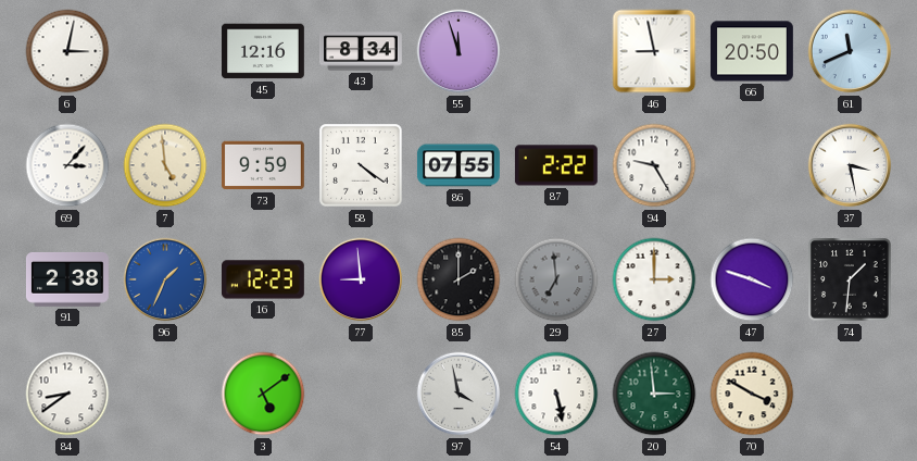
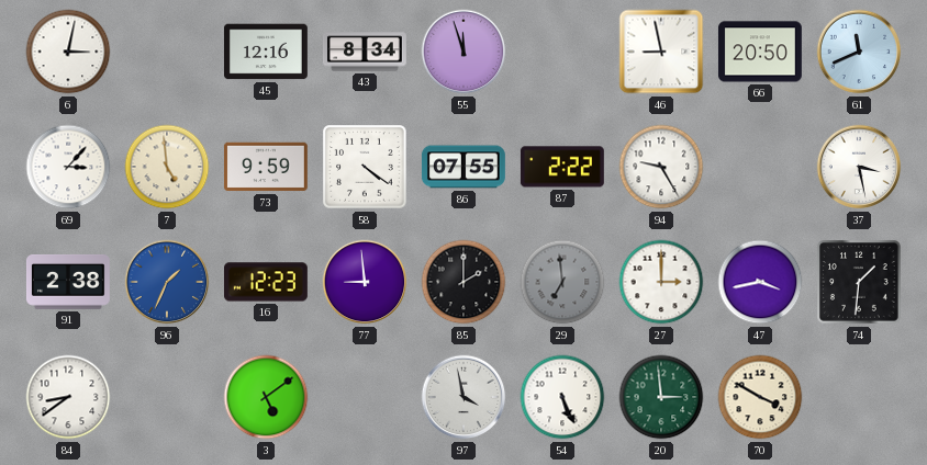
47: 3:48 -> 3:43 (760, 282)
54: 5:28 -> 5:26 (562, 397)
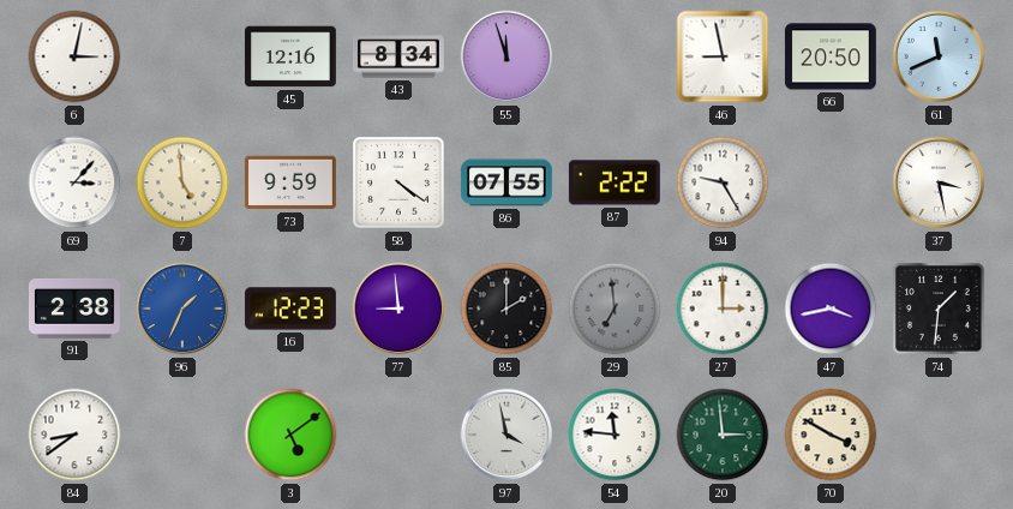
54: 5:26 -> 11:46 (615, 435)
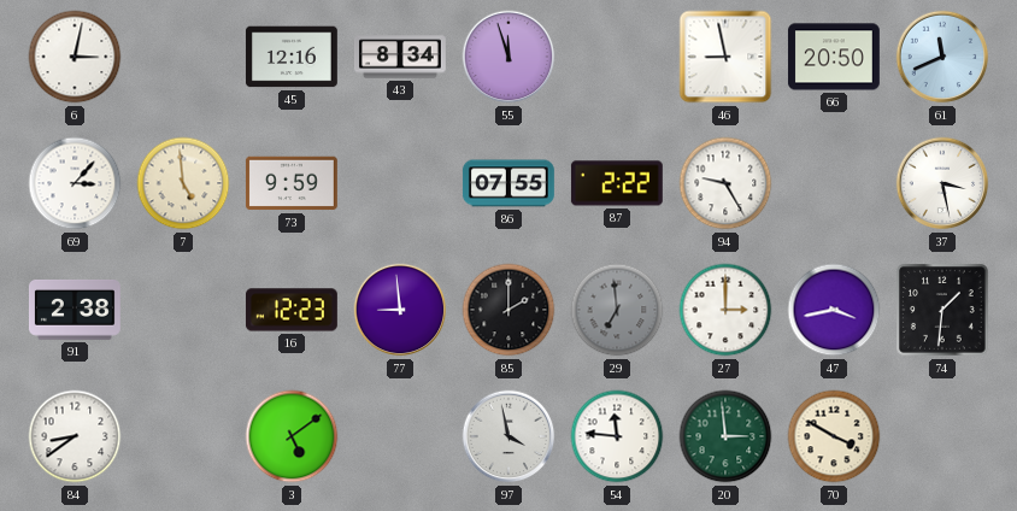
58: 4:21 -> none (398, 182)
96: 1:34 -> none (182, 309)
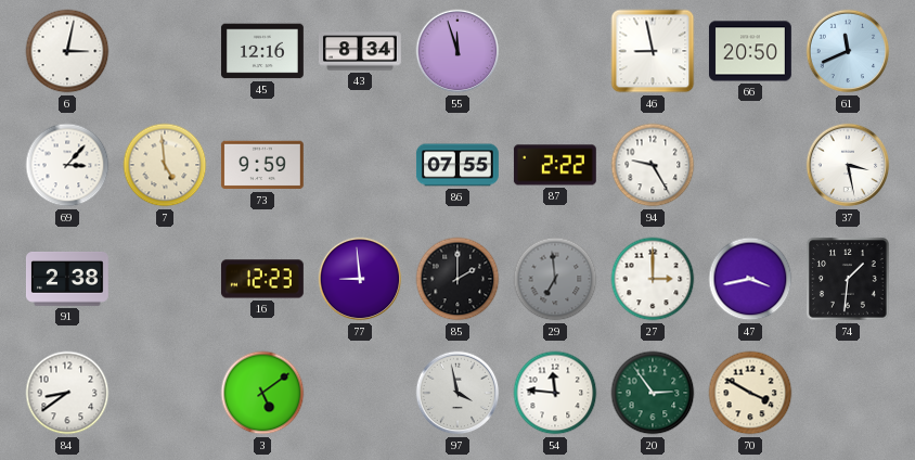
20: 2:59 -> 2:54 (653, 393)
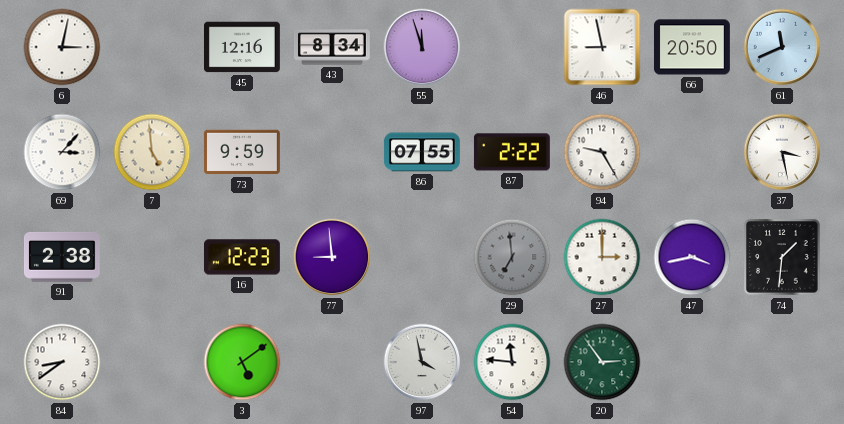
85: 2:00 -> none (457, 279)
70: 3:50 -> none (750, 393)
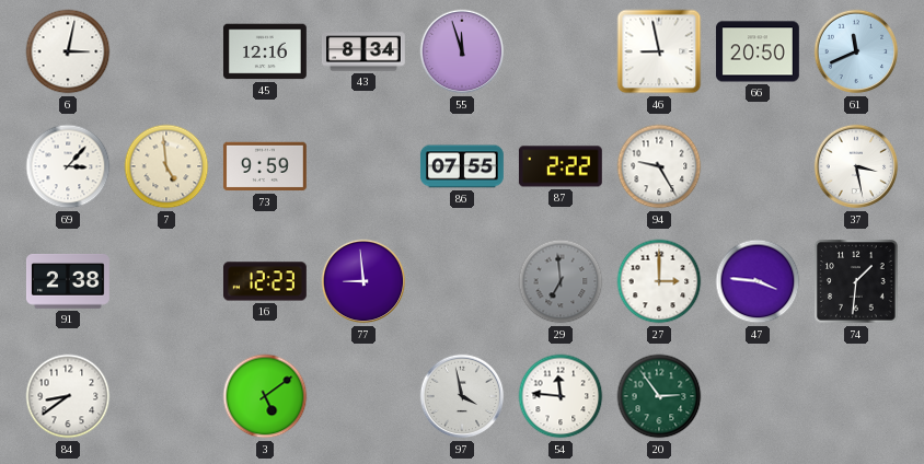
47: 3:43 -> 3:46 (758, 281)
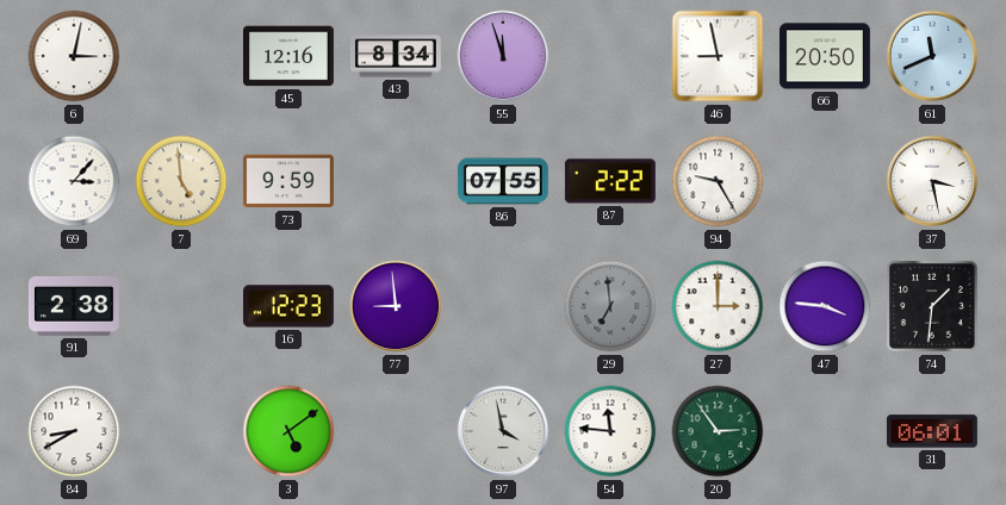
84: 8:39 -> 8:40 (74, 431)
31: none -> 06:01 (932, 431)
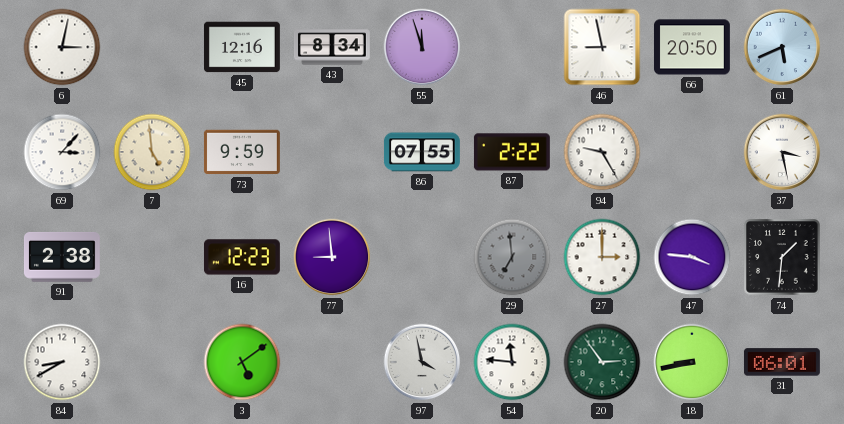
61: 11:41 -> 5:41 (782, 47)
18: none -> 8:43 (692, 362)
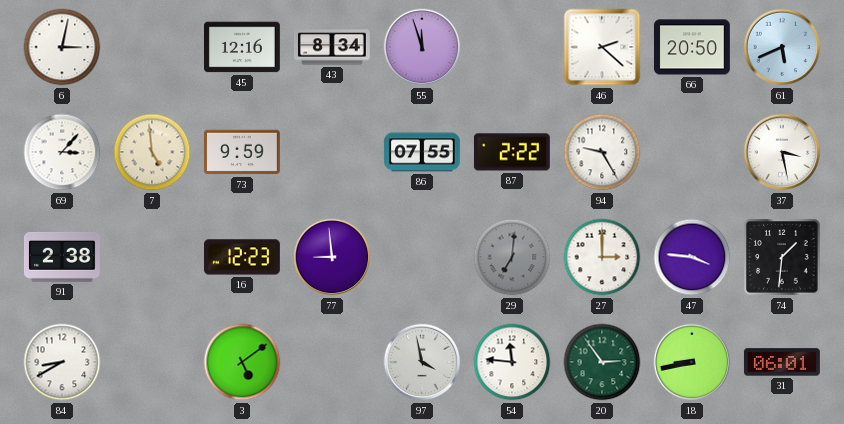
46: 8:58 -> 2:22 (602, 47)
29: 6:59 -> 7:01 (512, 257)
